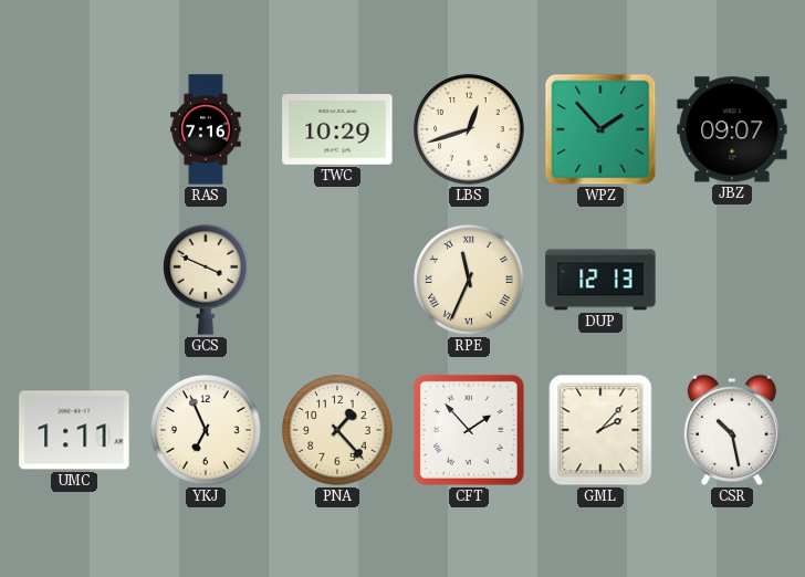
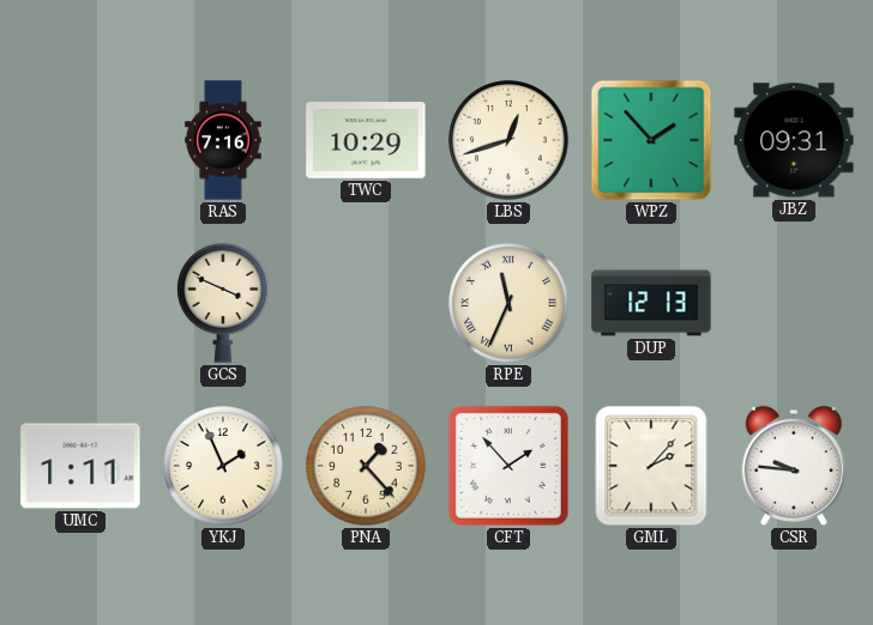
JBZ: 09:07 -> 09:31 (794, 140)
YKJ: 6:56 -> 1:56 (223, 466)
CSR: 10:28 -> 9:46 (794, 466)
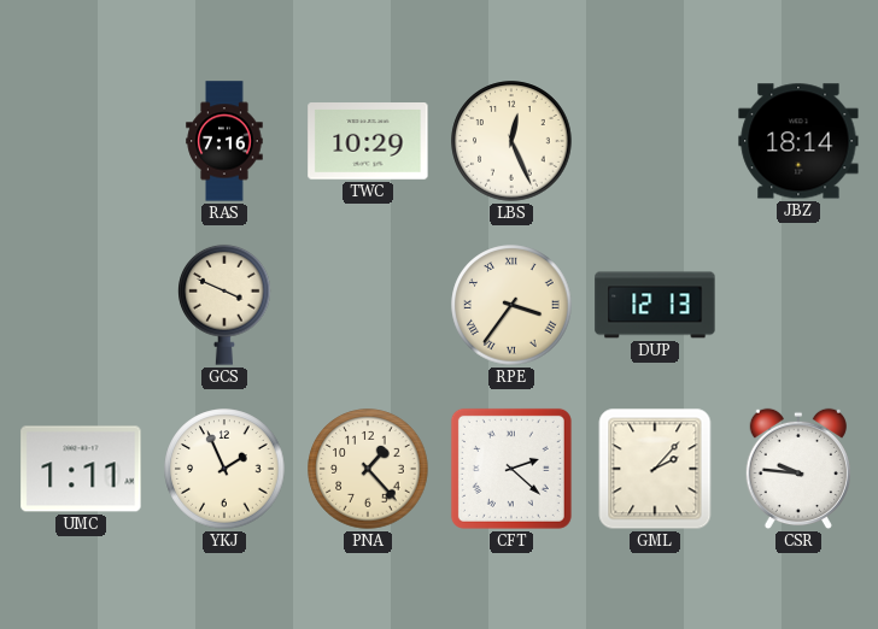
LBS: 12:42 -> 12:26 (511, 141)
WPZ: 1:53 -> none (651, 140)
JBZ: 09:31 -> 18:14 (798, 141)
RPE: 11:34 -> 3:36 (511, 305)
CFT: 1:53 -> 2:22 (511, 469)
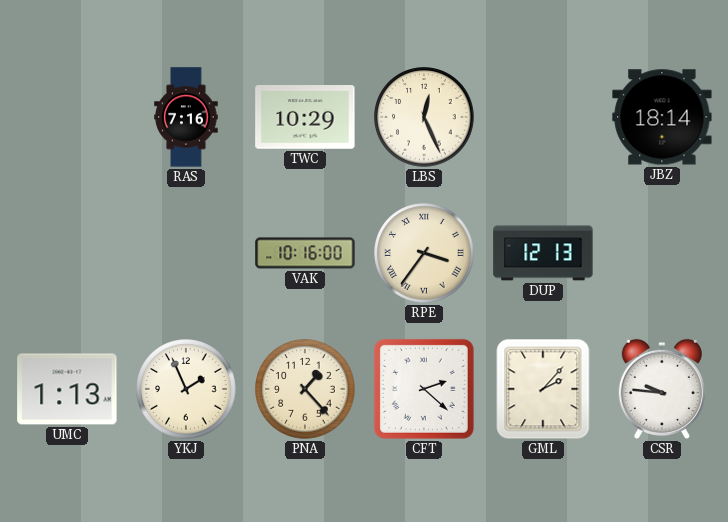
GCS: 3:49 -> none (224, 305)
VAK: none -> 10:16 (305, 253)
UMC: 1:11 -> 1:13 (67, 389)
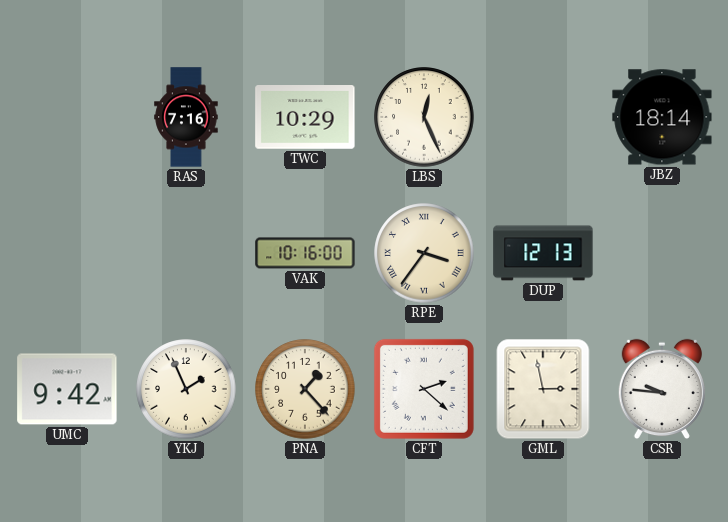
UMC: 1:13 -> 9:42 (67, 389)
GML: 2:07 -> 2:58 (543, 389)
